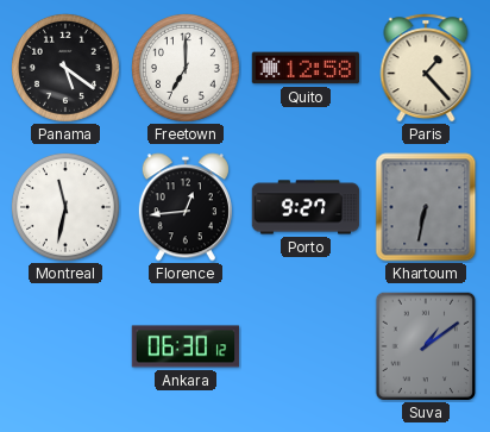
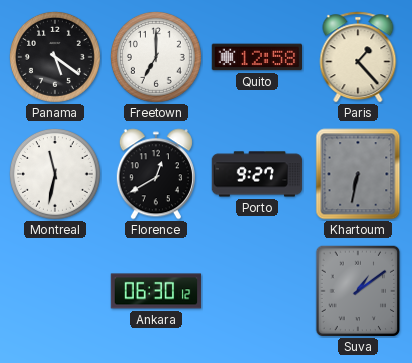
Florence: 12:44 -> 12:40 (156, 174)
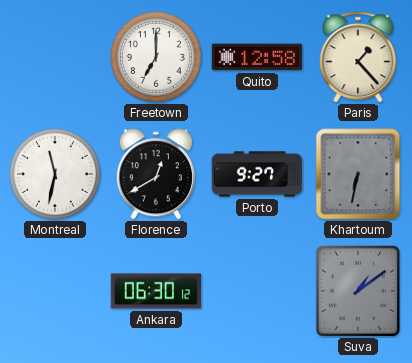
Panama: 5:21 -> none (55, 57)
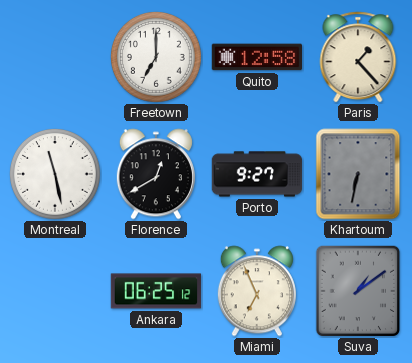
Montreal: 11:32 -> 11:28 (55, 174)
Ankara: 06:30 -> 06:25 (156, 291)
Miami: none -> 6:56 (257, 291)
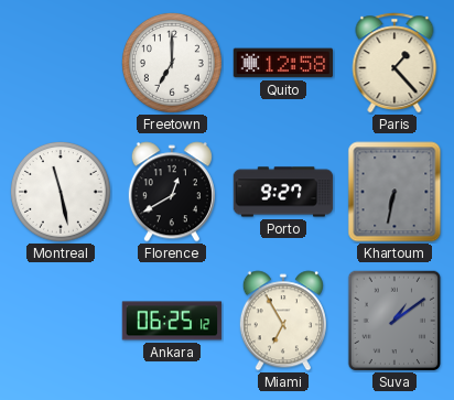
Miami: 6:56 -> 6:55 (283, 321)
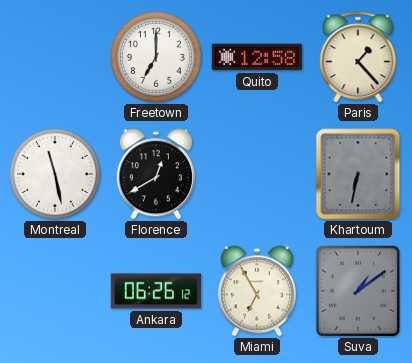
Porto: 9:27 -> none (283, 192)
Ankara: 06:25 -> 06:26 (156, 291)
